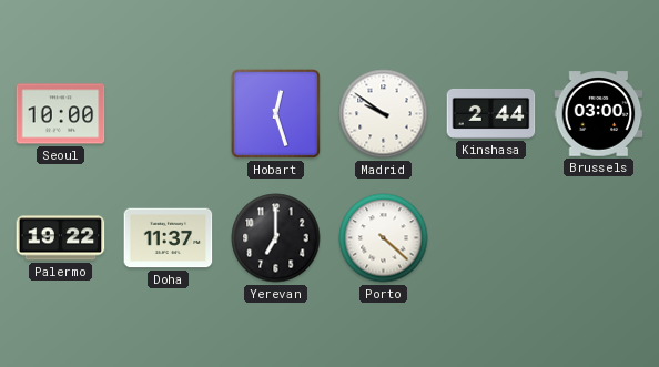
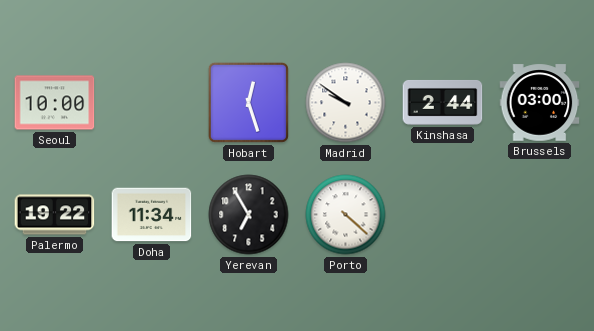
Doha: 11:37 -> 11:34 (152, 215)
Yerevan: 7:00 -> 6:55 (249, 215)
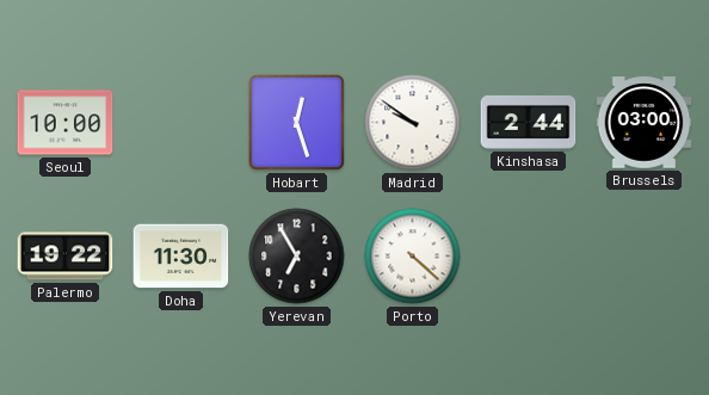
Doha: 11:34 -> 11:30 (181, 257)
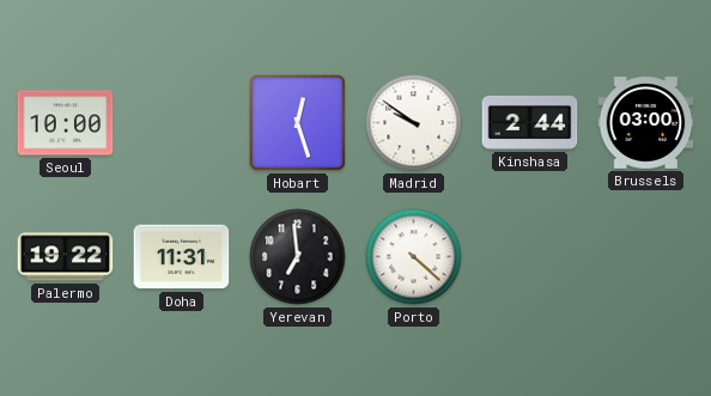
Doha: 11:30 -> 11:31 (182, 257)
Yerevan: 6:55 -> 6:59 (298, 257)
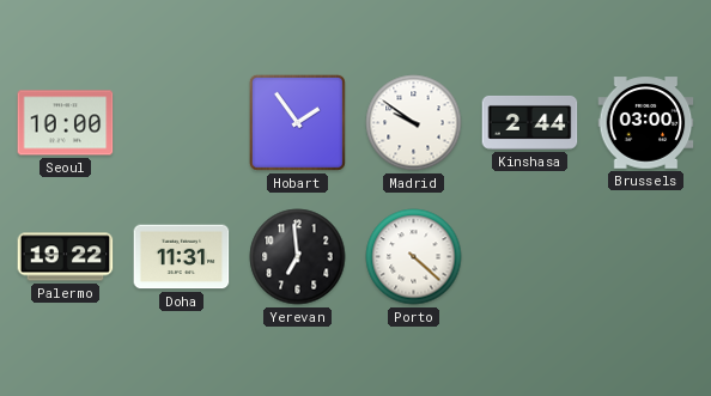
Hobart: 12:27 -> 1:54 (297, 122)
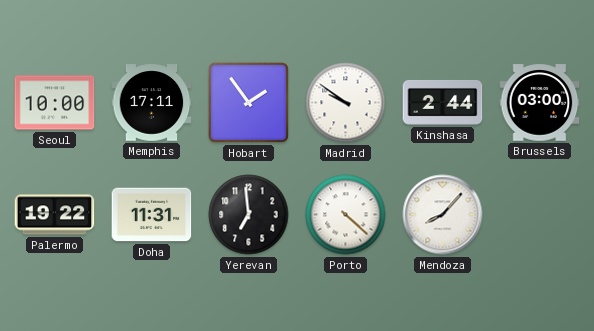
Memphis: none -> 17:11 (152, 103)
Mendoza: none -> 8:07 (443, 215)
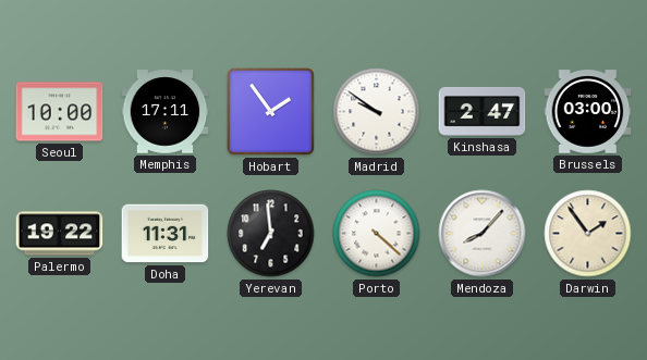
Kinshasa: 2:44 -> 2:47 (483, 111)
Darwin: none -> 1:54 (588, 234)
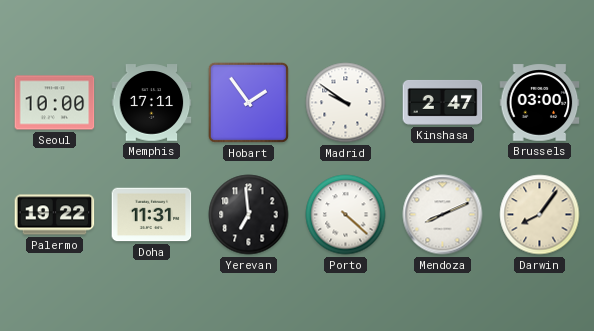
Mendoza: 8:07 -> 8:11 (443, 215)
Darwin: 1:54 -> 8:06 (540, 215)
